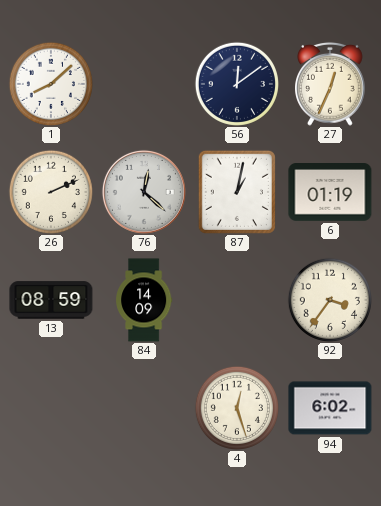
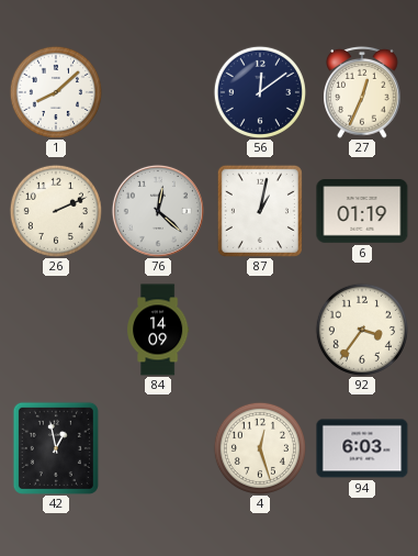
13: 08:59 -> none (51, 300)
42: none -> 12:58 (56, 448)
94: 6:02 -> 6:03 (362, 448)
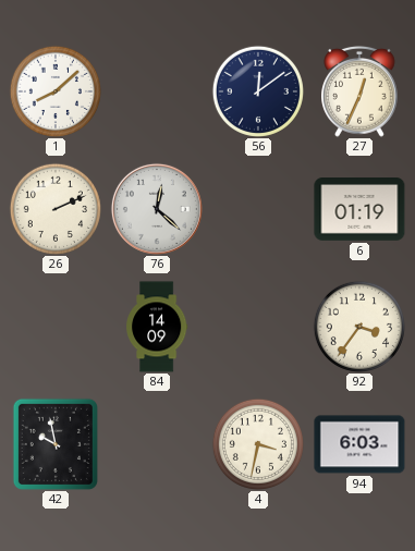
87: 1:02 -> none (260, 211)
42: 12:58 -> 9:58 (56, 444)
4: 12:27 -> 3:32 (258, 444)
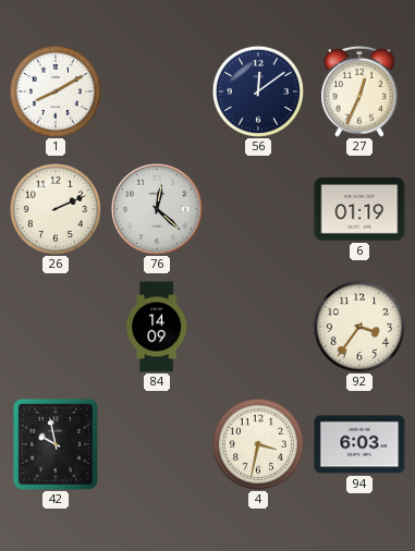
1: 8:08 -> 8:10 (56, 91)
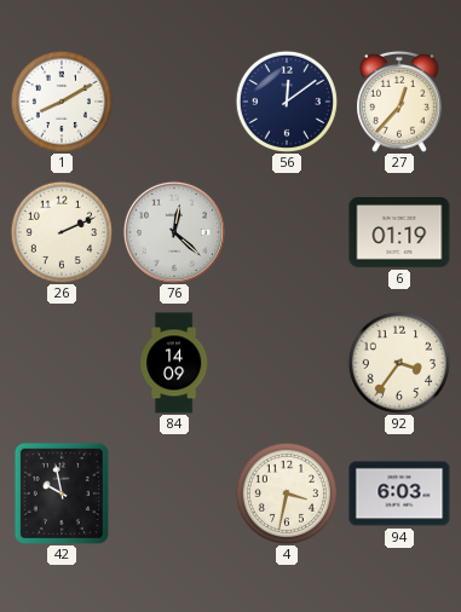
27: 12:34 -> 12:37 (401, 102)
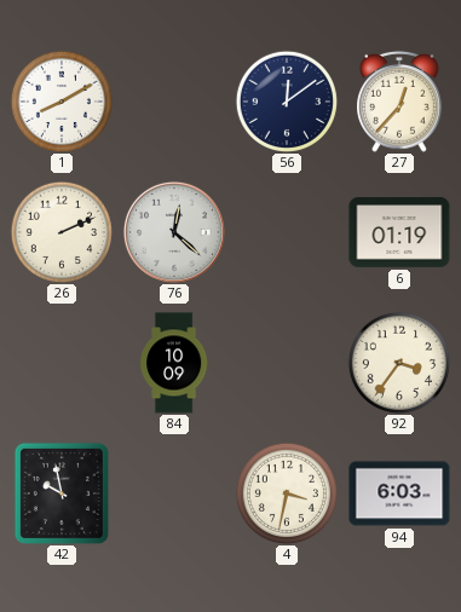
84: 14:09 -> 10:09 (175, 363)
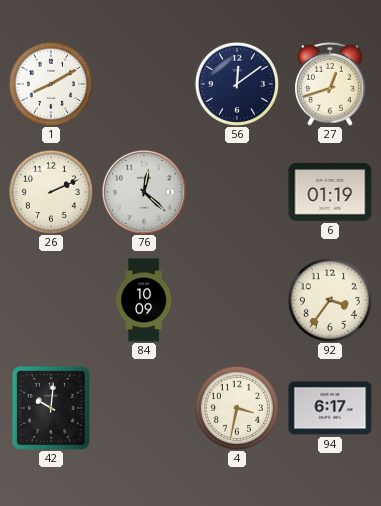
27: 12:37 -> 12:42 (331, 84)
42: 9:58 -> 10:01 (51, 408)
94: 6:03 -> 6:17 (330, 408)
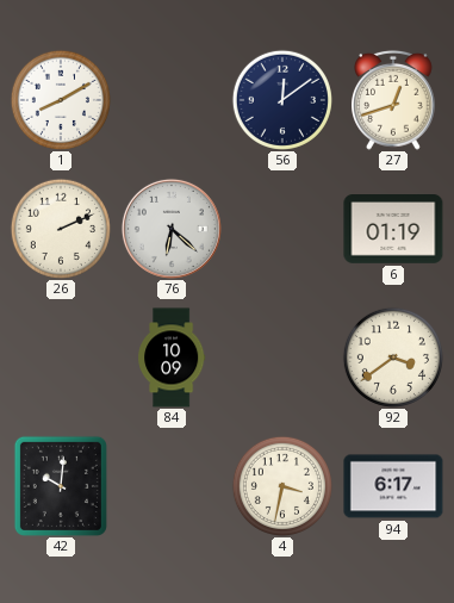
76: 12:22 -> 6:22 (172, 229)
92: 3:36 -> 3:39 (393, 358)
